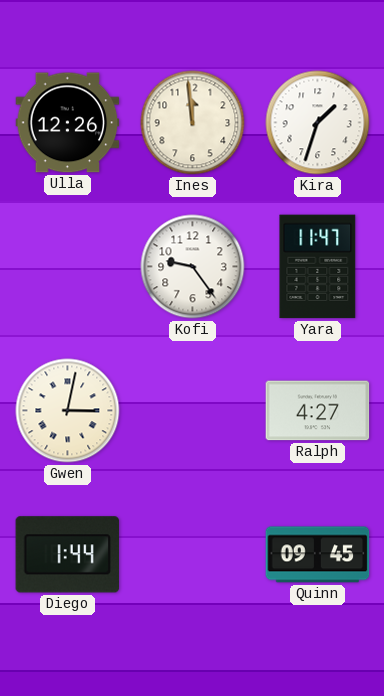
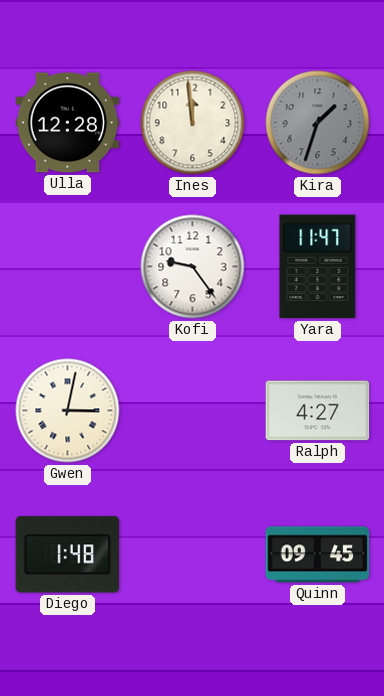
Ulla: 12:26 -> 12:28 (68, 123)
Kira dial: white -> grey (318, 123)
Diego: 1:44 -> 1:48 (68, 555)
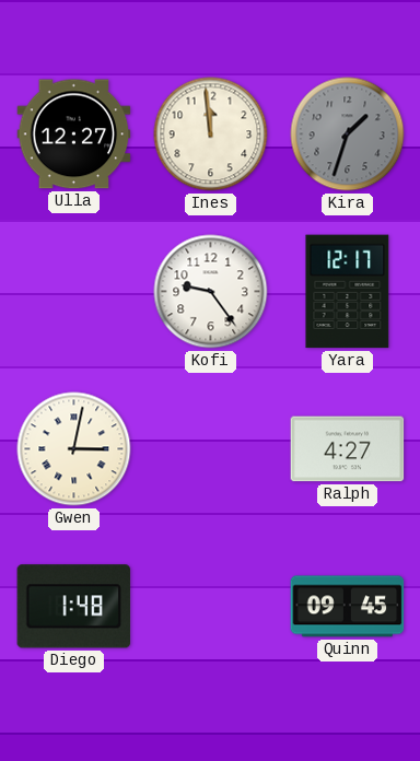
Ulla: 12:28 -> 12:27 (74, 134)
Yara: 11:47 -> 12:17 (348, 292)
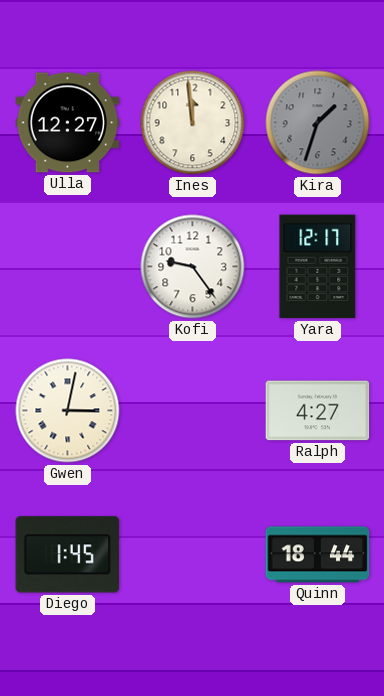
Diego: 1:48 -> 1:45 (68, 555)
Quinn: 09:45 -> 18:44 (318, 555)
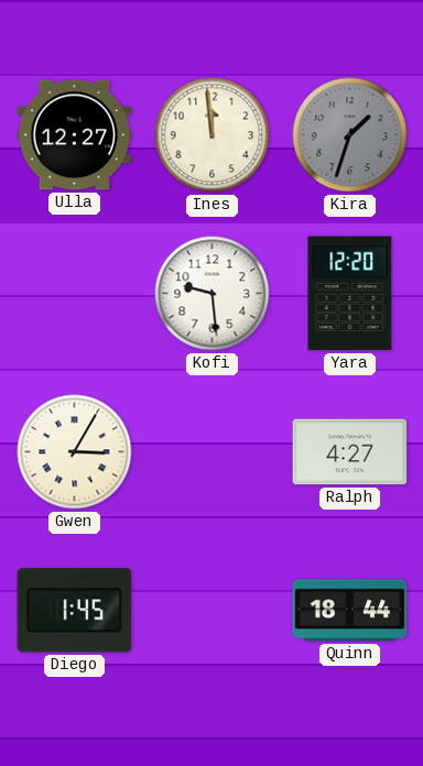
Kofi: 9:24 -> 9:29 (213, 294)
Yara: 12:17 -> 12:20 (350, 294)
Gwen: 3:02 -> 3:05 (75, 452)
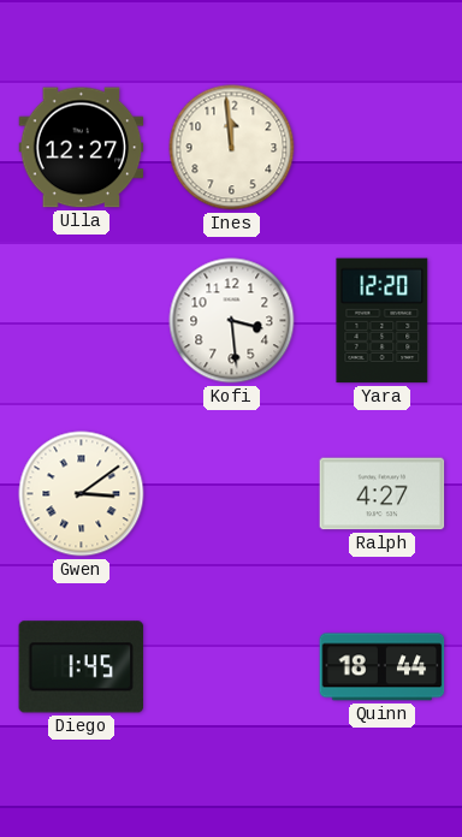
Kira: 1:33 -> none (350, 135)
Kofi: 9:29 -> 3:29 (232, 321)
Gwen: 3:05 -> 3:09 (82, 494)
